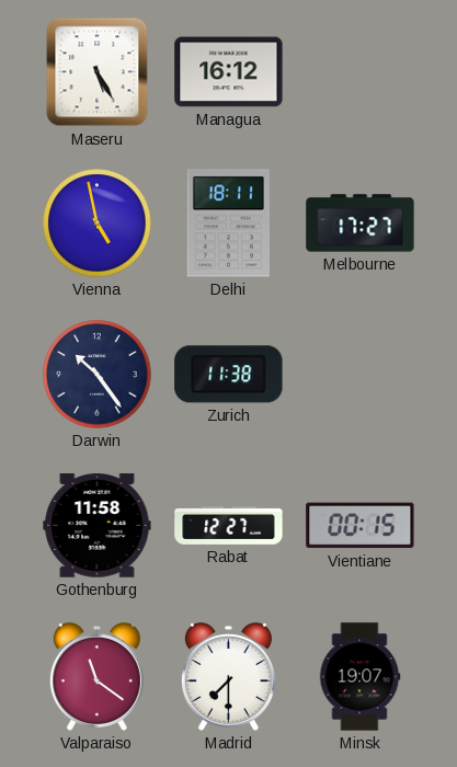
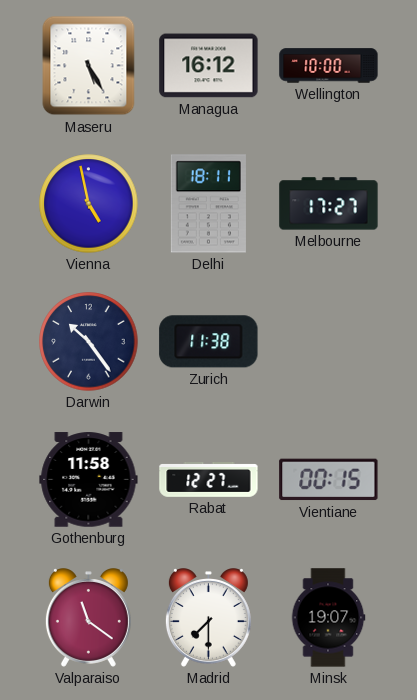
Wellington: none -> 10:00 (329, 66)
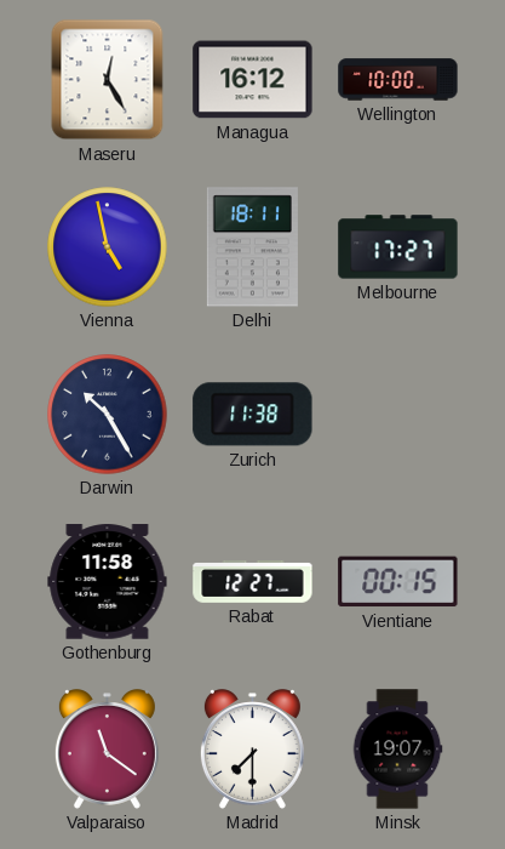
Maseru: 5:25 -> 12:25 (108, 80)
Darwin: 10:24 -> 10:25 (108, 415)
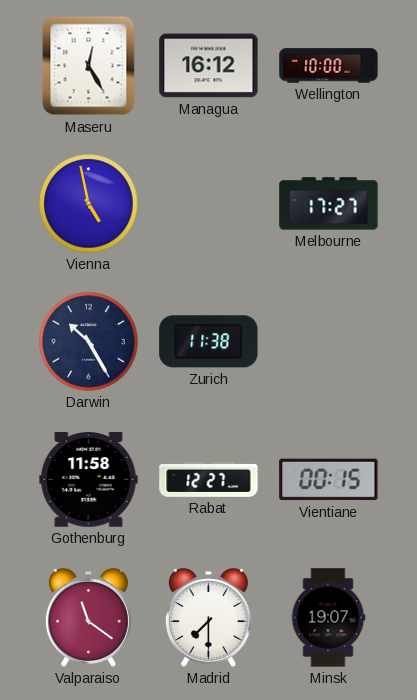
Delhi: 18:11 -> none (252, 247)
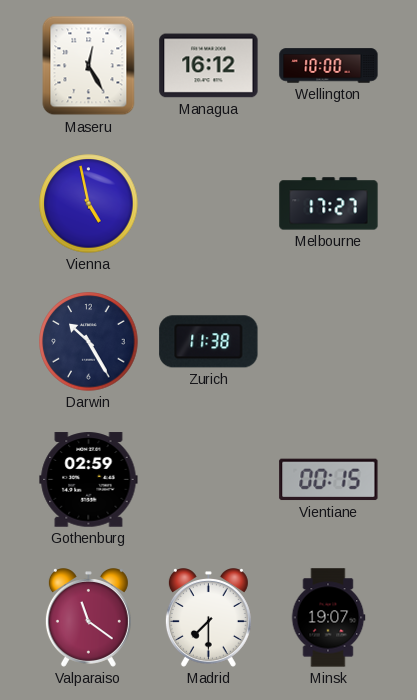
Gothenburg: 11:58 -> 02:59 (89, 480)
Rabat: 12:27 -> none (209, 480)
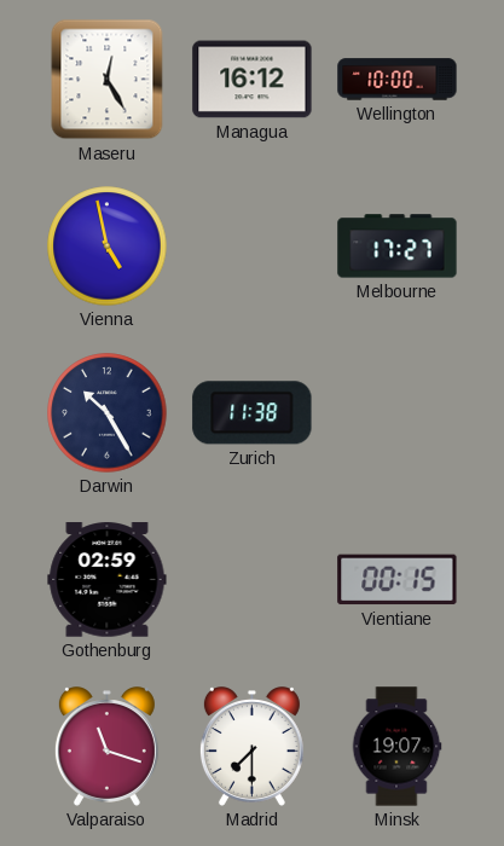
Valparaiso: 11:21 -> 11:18 (106, 747)
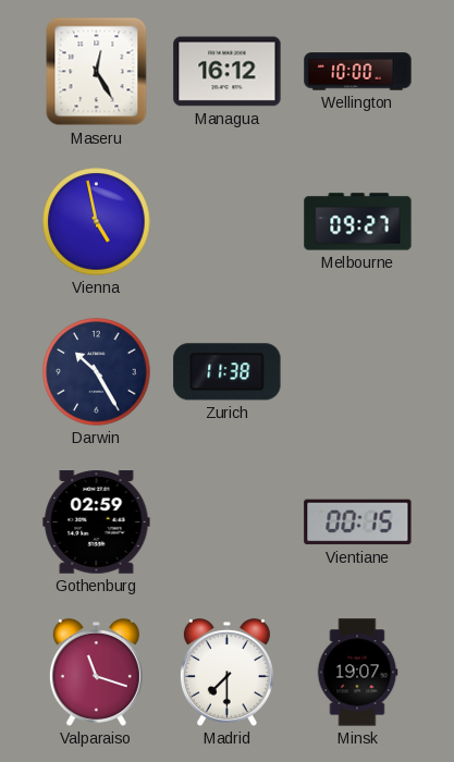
Melbourne: 17:27 -> 09:27 (358, 222)
